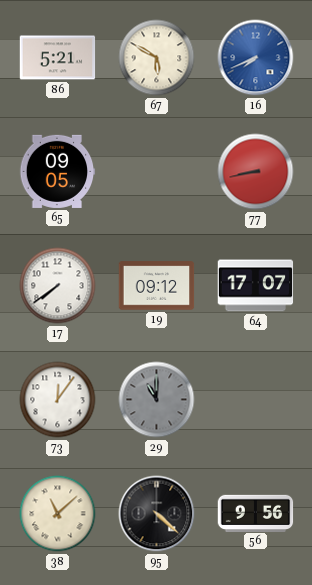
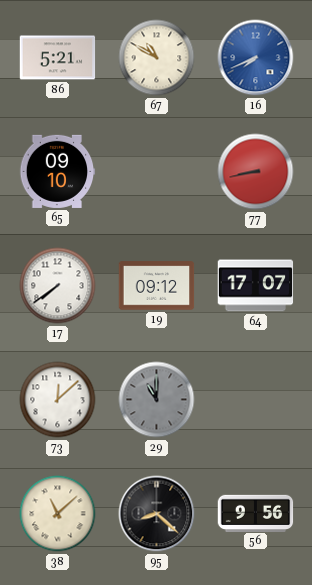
67: 5:50 -> 10:50 (157, 58)
65: 09:05 -> 09:10 (57, 171)
73: 12:06 -> 12:08 (58, 400)
95: 4:22 -> 8:22 (157, 514)
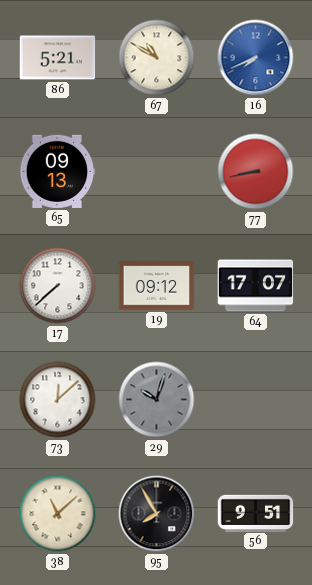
65: 09:10 -> 09:13 (57, 171)
17: 7:39 -> 7:38 (58, 286)
29: 11:00 -> 10:03 (157, 400)
95: 8:22 -> 7:55 (157, 514)
56: 9:56 -> 9:51 (256, 513)
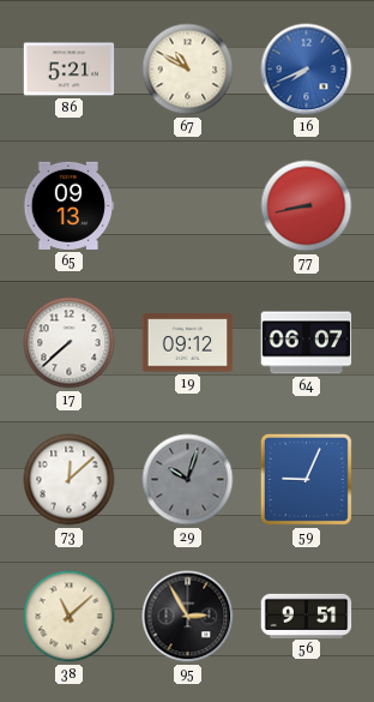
64: 17:07 -> 06:07 (307, 343)
59: none -> 9:04 (306, 479)
95: 7:55 -> 2:55 (188, 617)
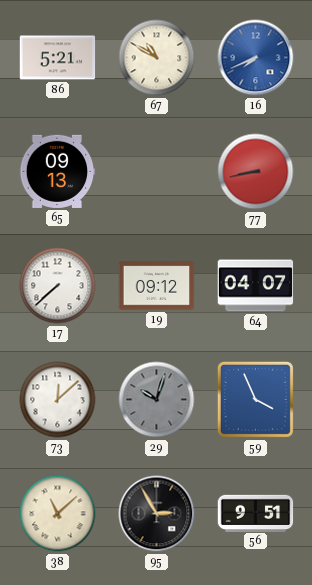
64: 06:07 -> 04:07 (256, 286)
59: 9:04 -> 3:56 (255, 399)
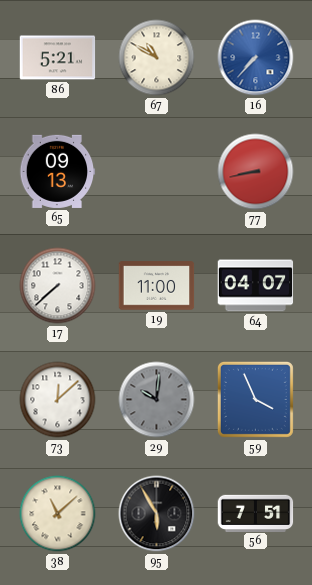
16: 7:41 -> 7:37 (256, 58)
19: 09:12 -> 11:00 (157, 286)
29: 10:03 -> 10:01 (157, 400)
95: 2:55 -> 5:55 (157, 514)
56: 9:51 -> 7:51 (256, 513)
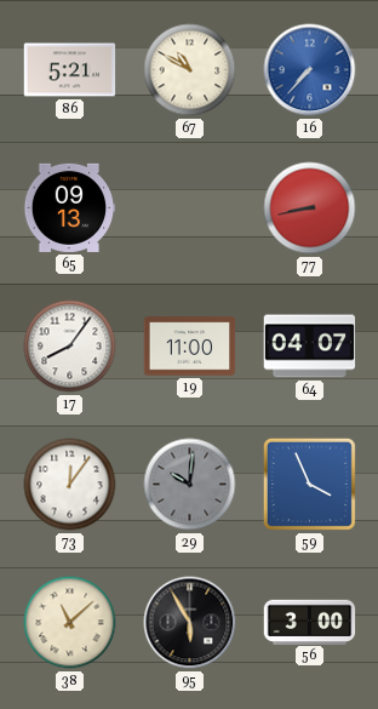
17: 7:38 -> 8:06 (70, 347)
73: 12:08 -> 12:06 (70, 485)
56: 7:51 -> 3:00 (310, 622)
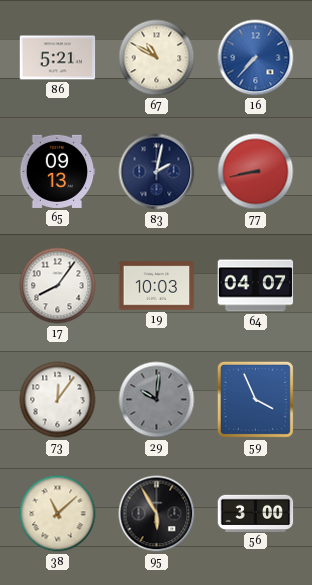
83: none -> 2:02 (157, 172)
19: 11:00 -> 10:03 (157, 286)
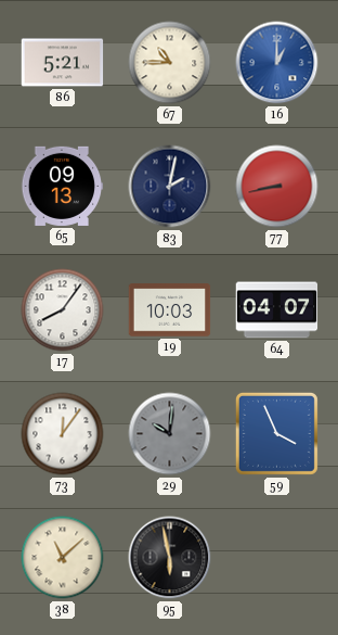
67: 10:50 -> 10:45 (170, 63)
16: 7:37 -> 1:00 (277, 63)
95: 5:55 -> 5:58 (170, 558)
56: 3:00 -> none (256, 513)
